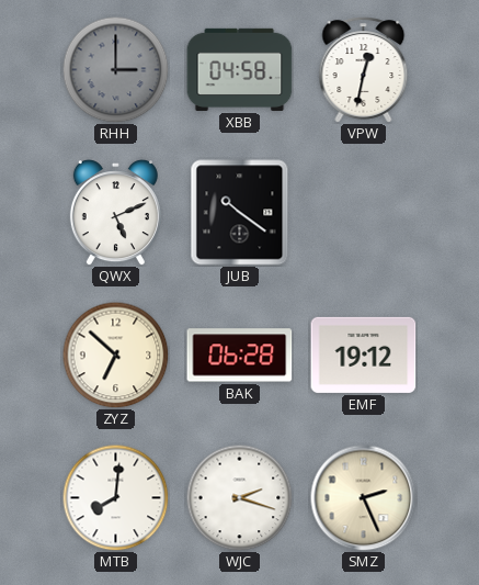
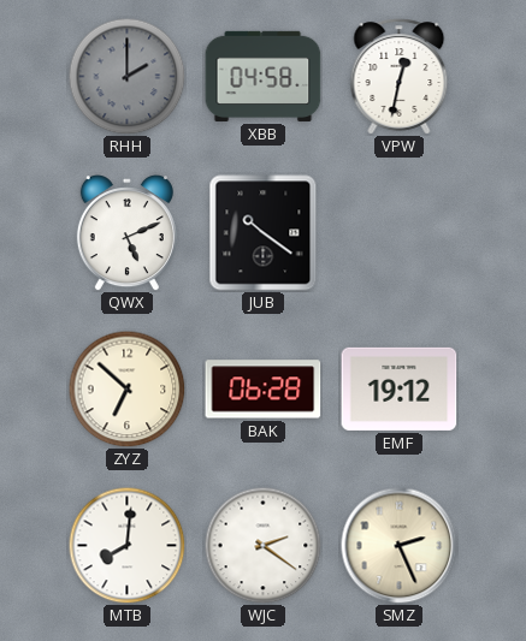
RHH: 3:00 -> 2:00 (126, 76)
WJC: 2:18 -> 2:21 (262, 545)
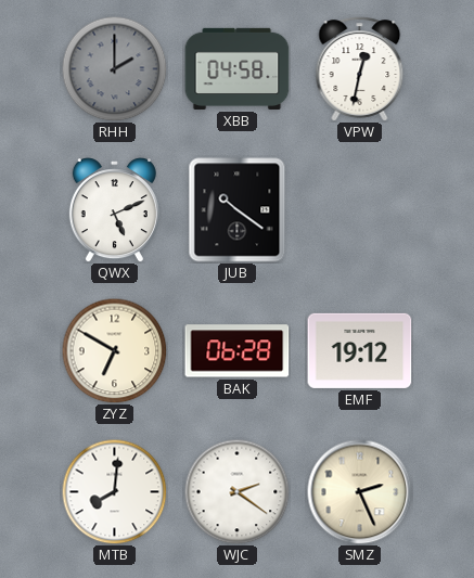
ZYZ: 6:52 -> 6:50 (114, 350)
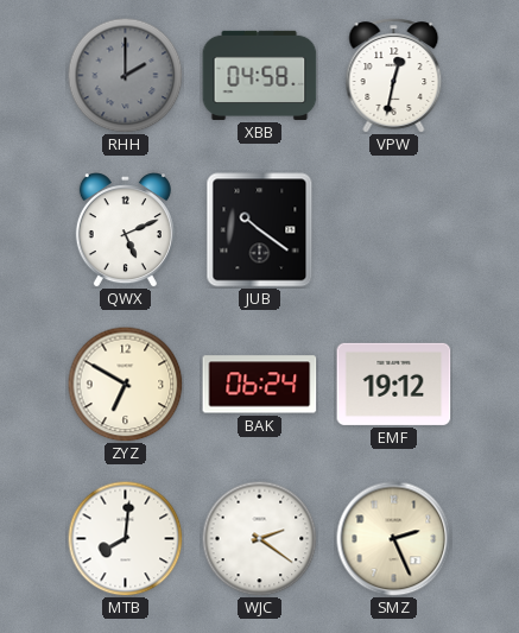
BAK: 06:28 -> 06:24 (260, 385)
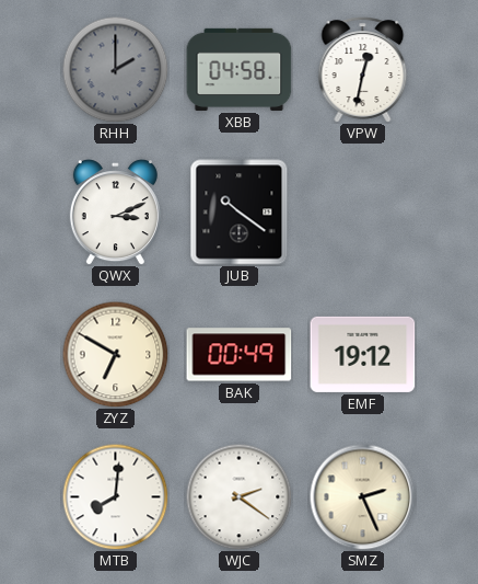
QWX: 5:11 -> 3:11 (115, 213)
BAK: 06:24 -> 00:49 (240, 355)
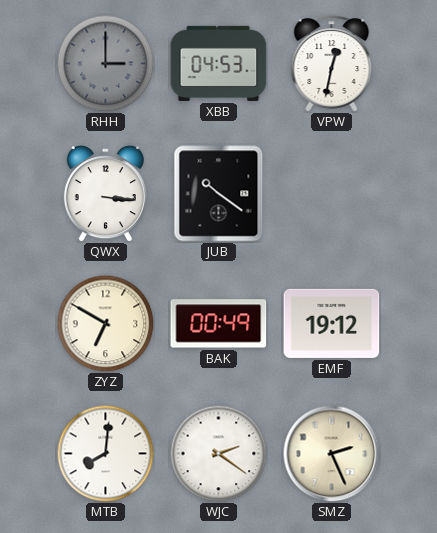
RHH: 2:00 -> 3:00 (105, 63)
XBB: 04:58 -> 04:53 (219, 63)
QWX: 3:11 -> 3:16 (105, 194)
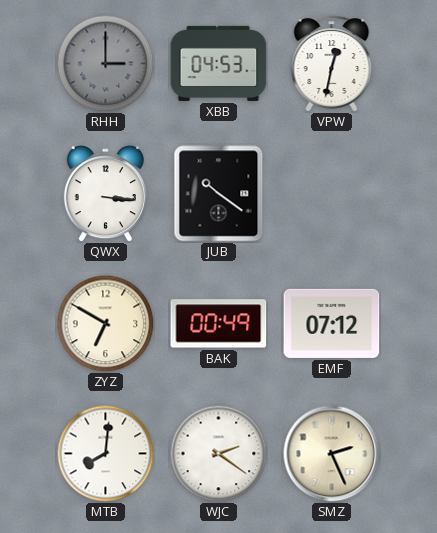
EMF: 19:12 -> 07:12 (332, 323)
